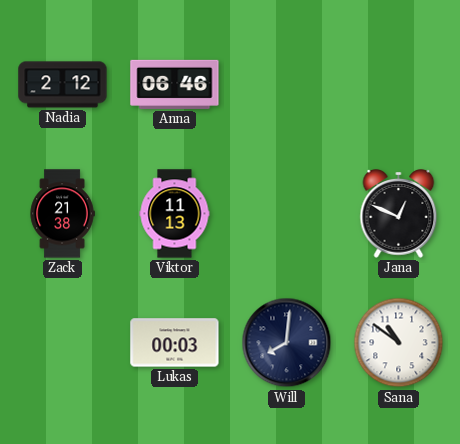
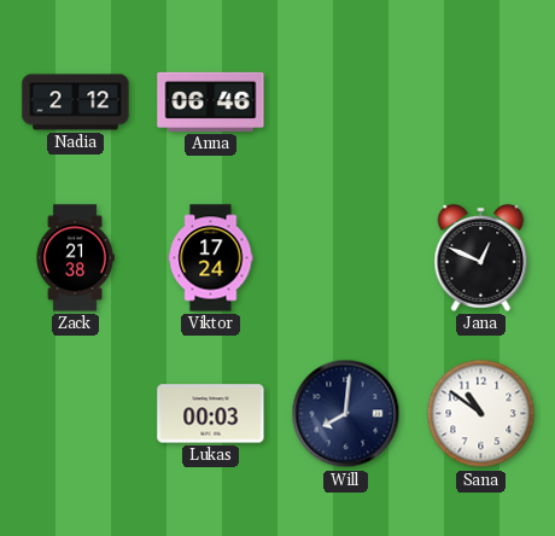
Viktor: 11:13 -> 17:24 (211, 258)
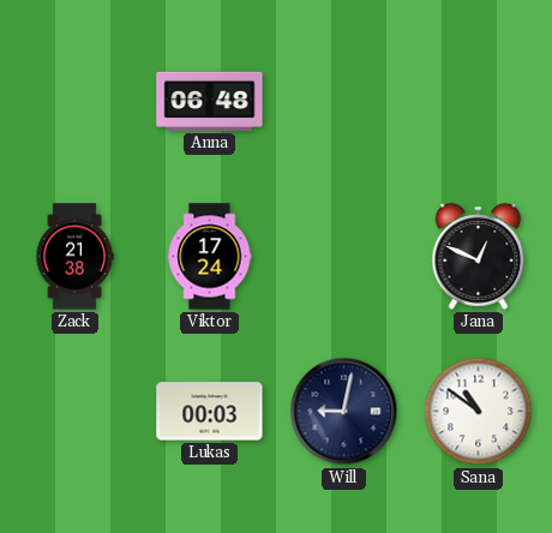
Nadia: 2:12 -> none (76, 103)
Anna: 06:46 -> 06:48 (210, 101)
Will: 8:01 -> 9:02 (344, 412)
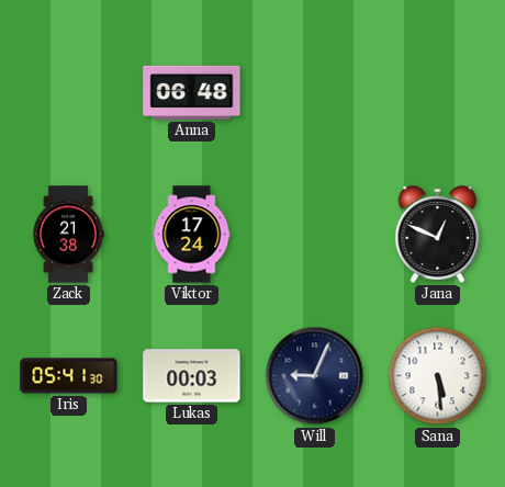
Iris: none -> 05:41 (69, 376)
Will: 9:02 -> 9:04 (315, 376)
Sana: 10:51 -> 5:29 (438, 376)
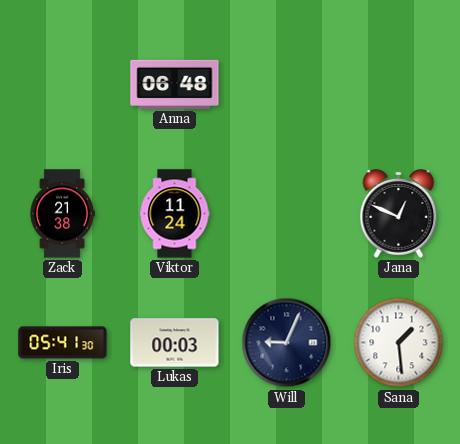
Viktor: 17:24 -> 11:24 (175, 214)
Sana: 5:29 -> 1:29 (399, 343)
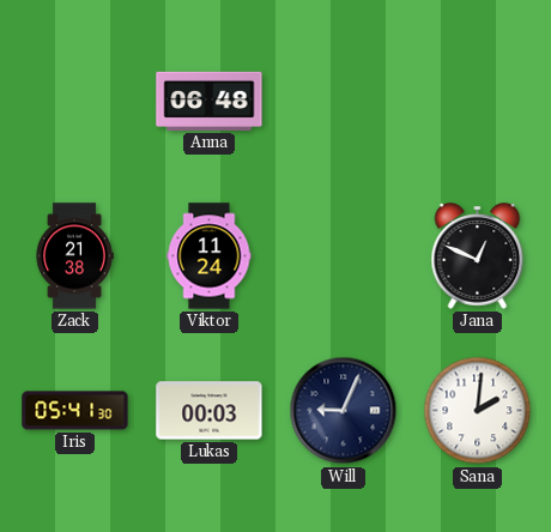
Sana: 1:29 -> 2:01 (478, 411)
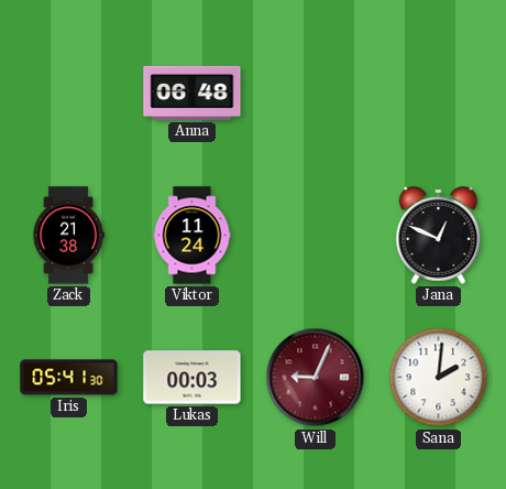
Will dial: navy -> burgundy (316, 378)
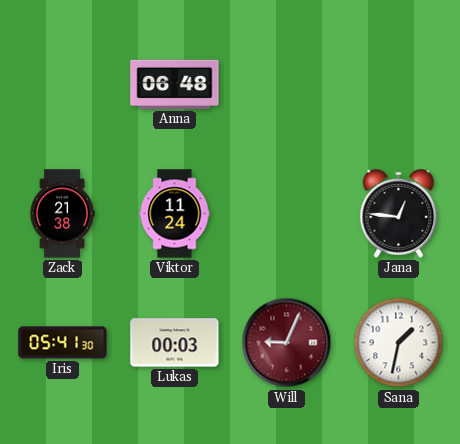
Jana: 12:49 -> 12:46 (399, 214)
Sana: 2:01 -> 1:32 (399, 343)
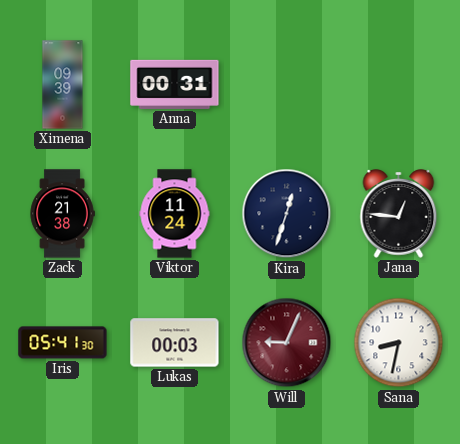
Ximena: none -> 09:39 (63, 85)
Anna: 06:48 -> 00:31 (175, 84)
Kira: none -> 12:33 (287, 214)
Sana: 1:32 -> 8:32 (399, 343)
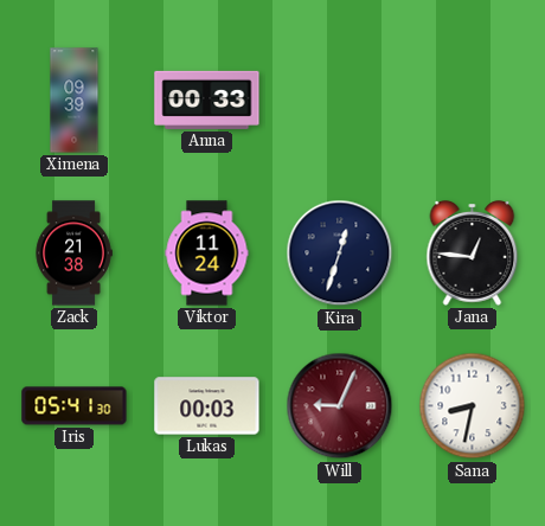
Anna: 00:31 -> 00:33 (207, 100)
